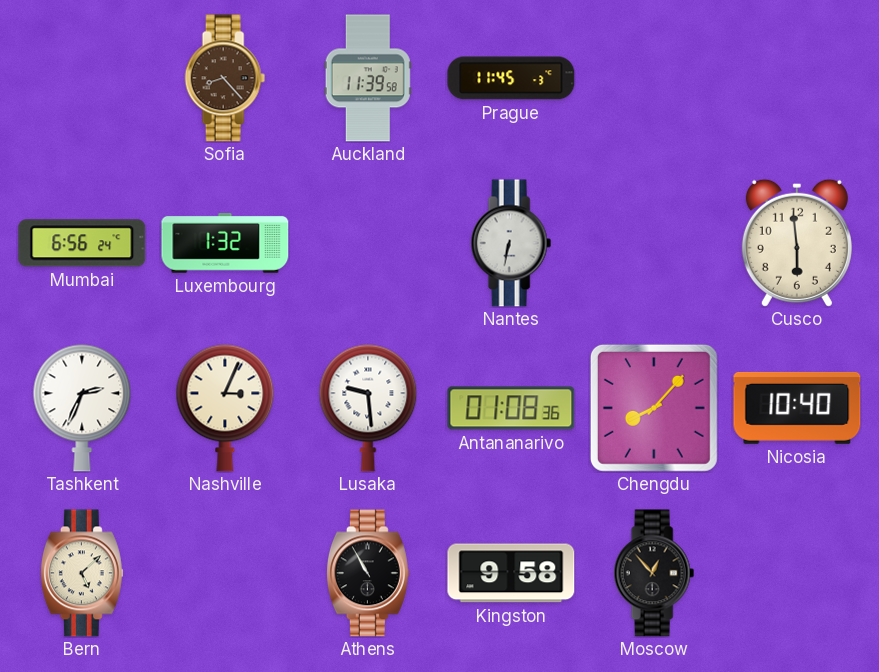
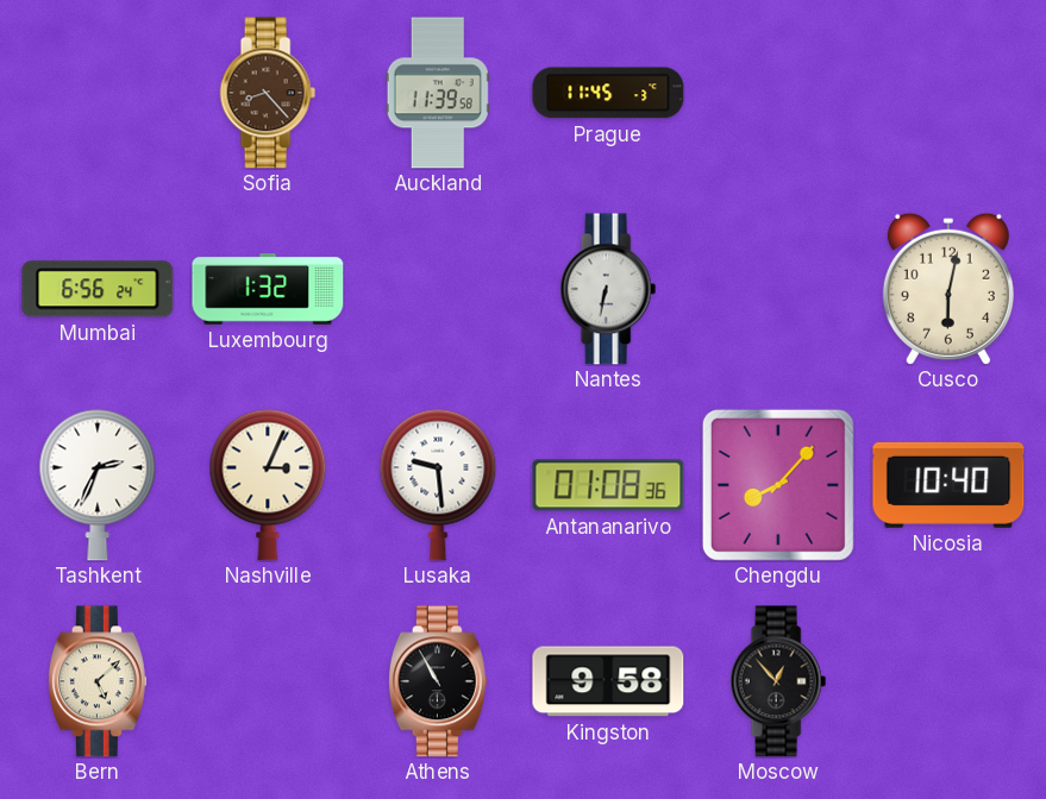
Cusco: 5:59 -> 6:02 (948, 289)
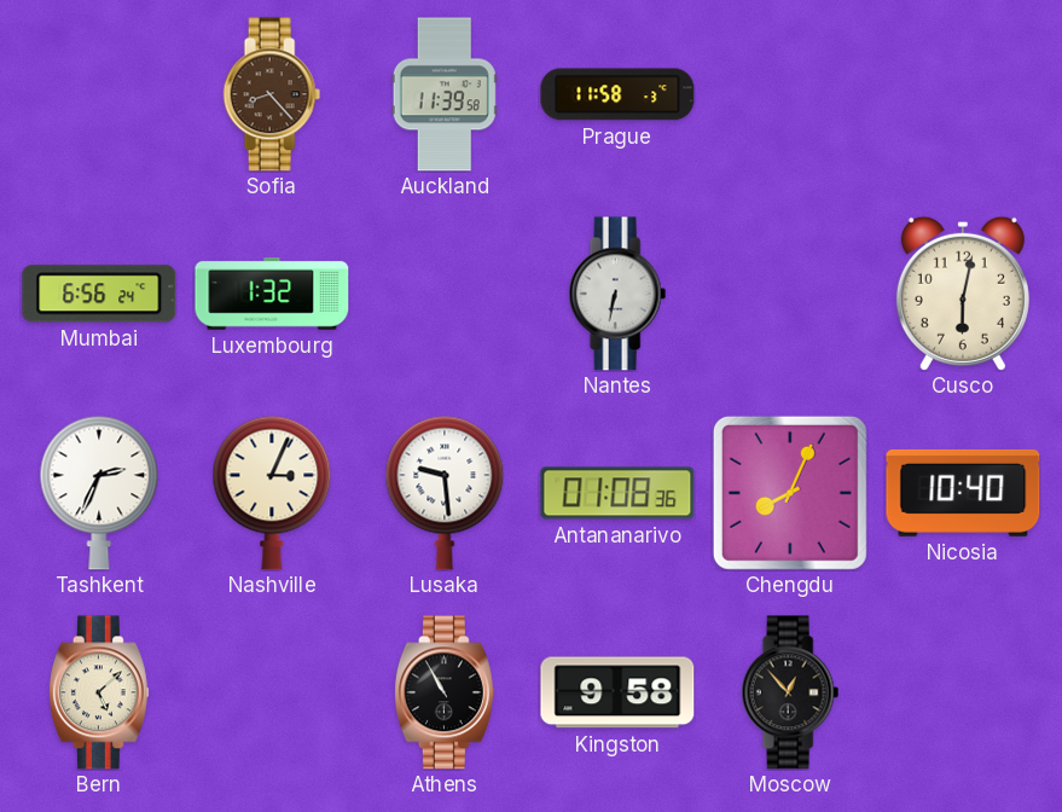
Prague: 11:45 -> 11:58 (617, 94)
Chengdu: 8:07 -> 8:04 (790, 493)
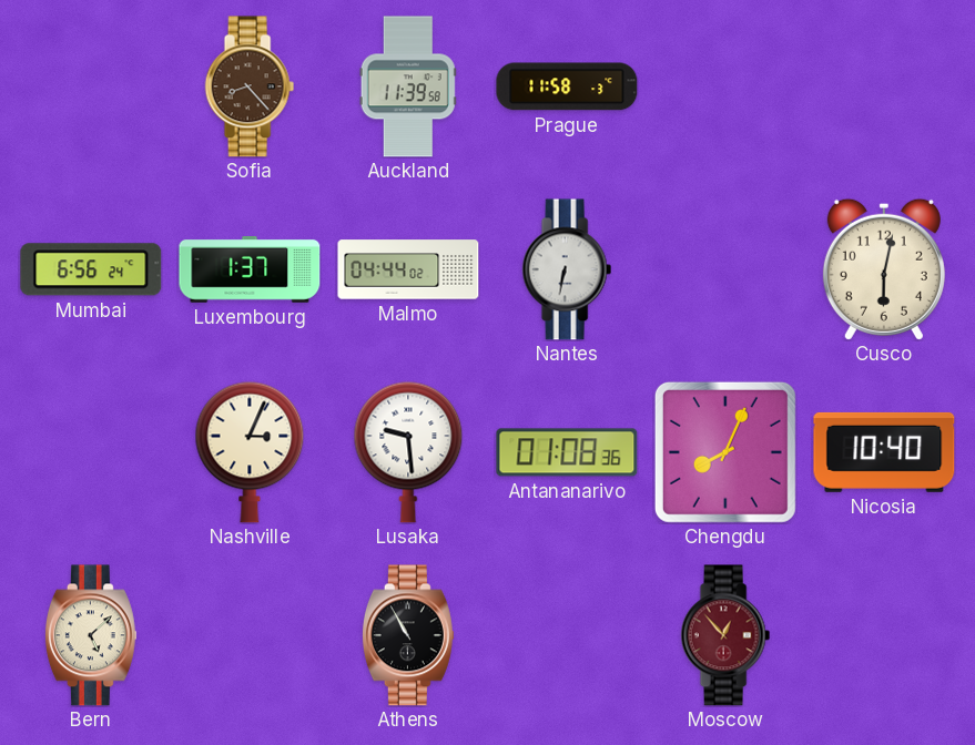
Luxembourg: 1:32 -> 1:37 (250, 271)
Malmo: none -> 04:44 (408, 269)
Tashkent: 2:34 -> none (99, 493)
Kingston: 9:58 -> none (617, 692)
Moscow dial: black -> burgundy (725, 635)
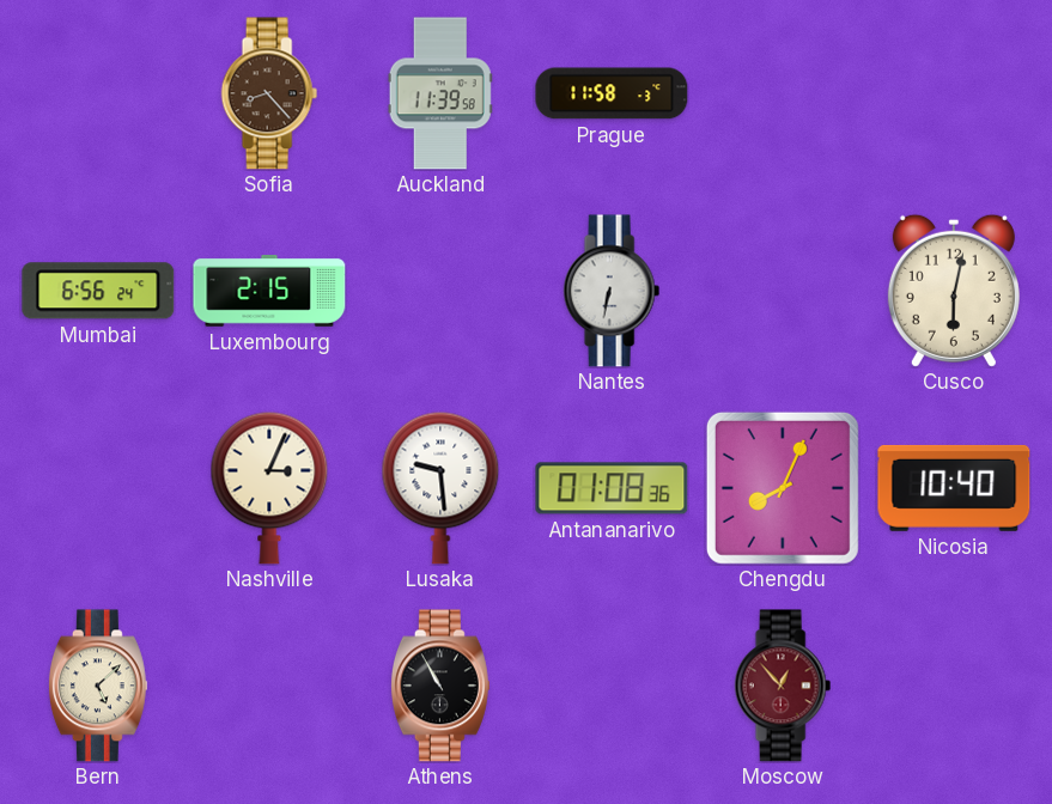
Luxembourg: 1:37 -> 2:15 (269, 292)
Malmo: 04:44 -> none (408, 269)
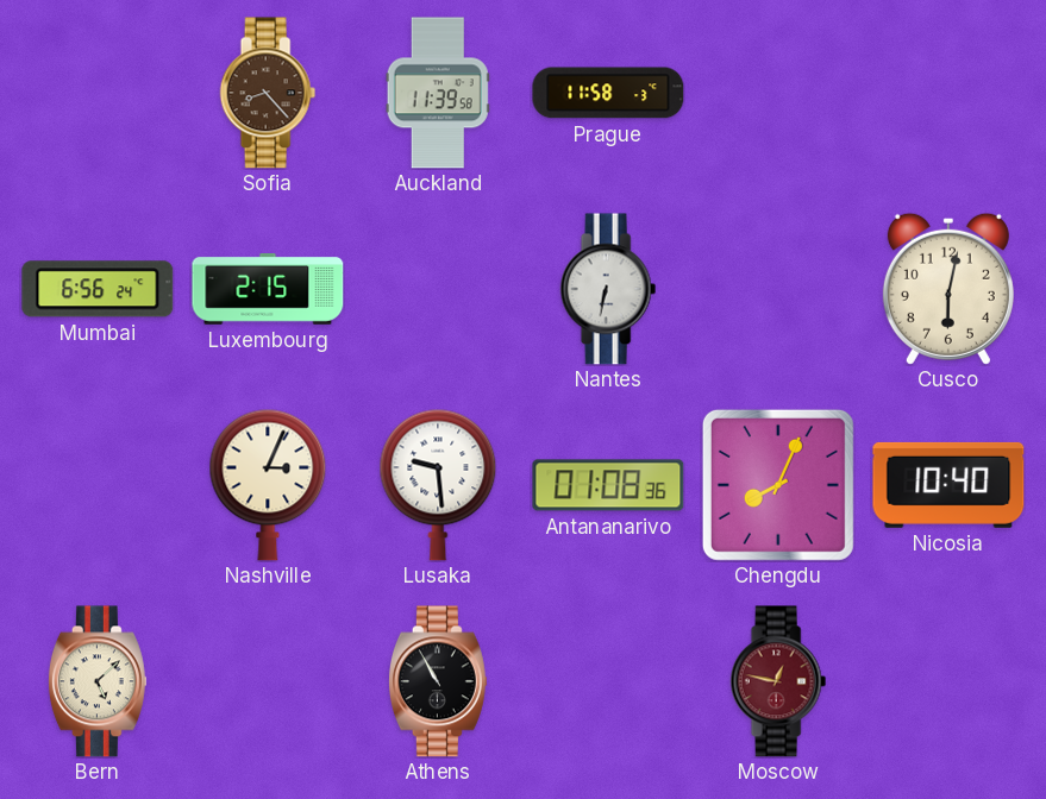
Moscow: 12:53 -> 12:47 (778, 681)
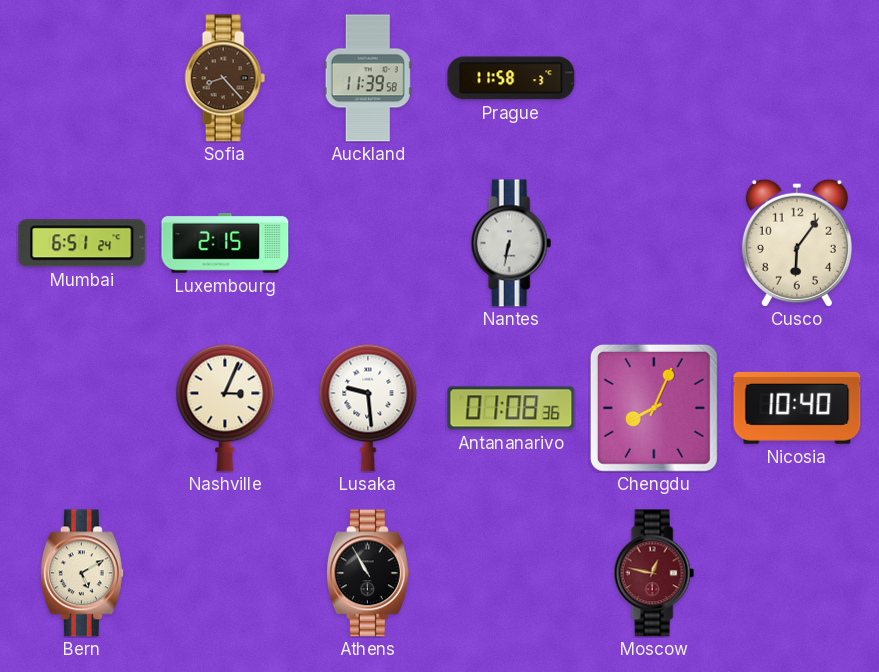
Mumbai: 6:56 -> 6:51 (82, 243)
Cusco: 6:02 -> 6:06 (797, 243)
Bern: 5:08 -> 5:10 (82, 573)
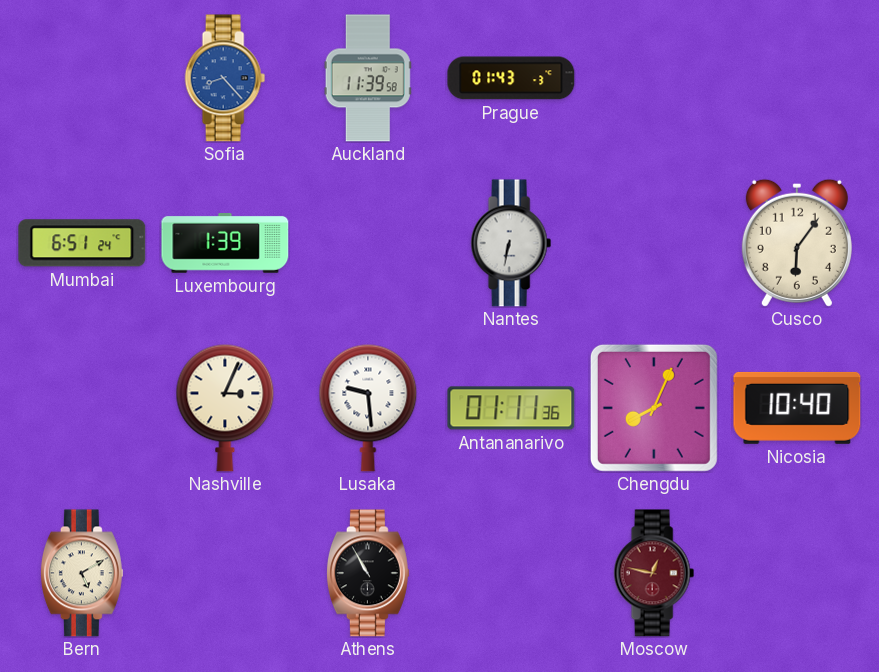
Sofia dial: brown -> blue (225, 78)
Prague: 11:58 -> 01:43 (511, 78)
Luxembourg: 2:15 -> 1:39 (225, 244)
Antananarivo: 01:08 -> 01:11 (511, 408)
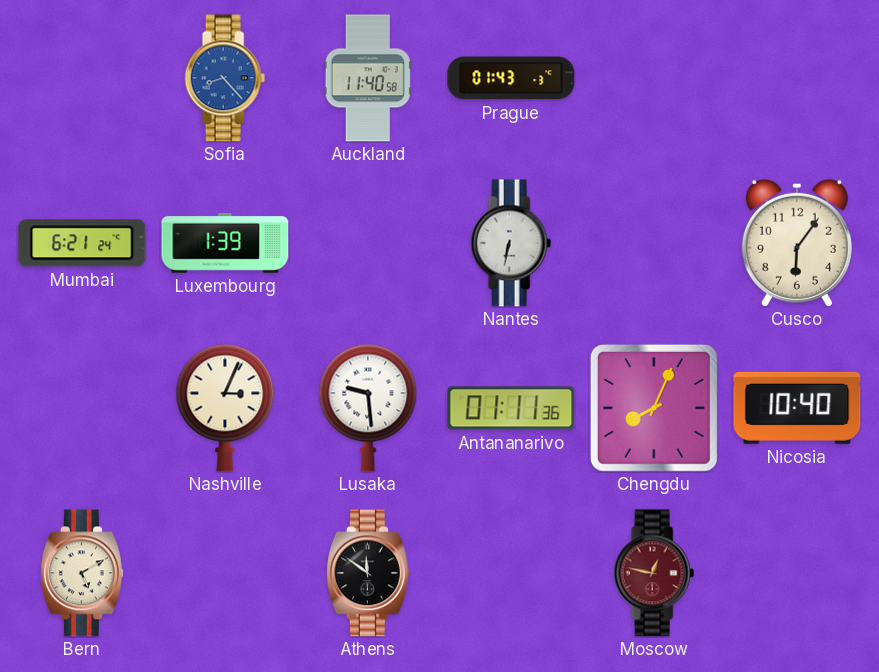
Auckland: 11:39 -> 11:40 (368, 78)
Mumbai: 6:51 -> 6:21 (82, 243)
Athens: 10:55 -> 11:51 (368, 573)
